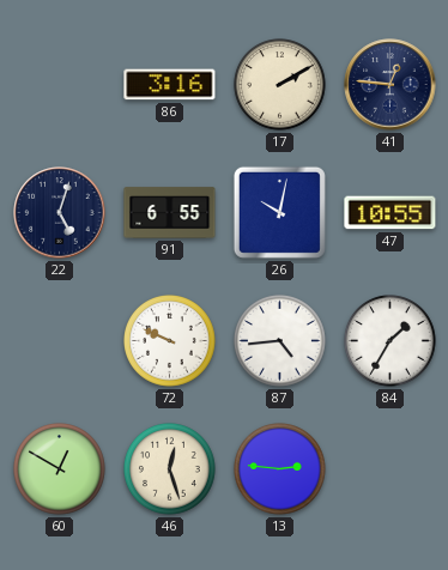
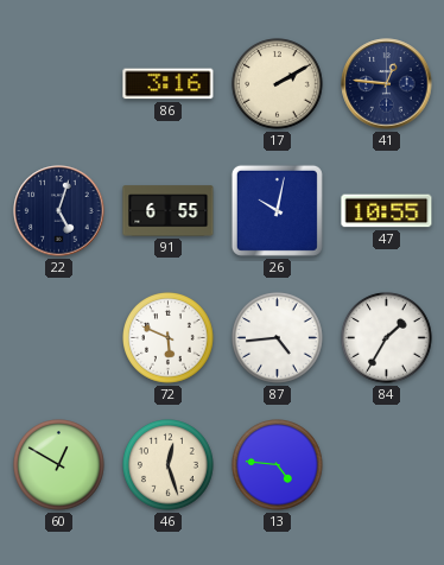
72: 9:49 -> 5:49 (169, 338)
13: 2:46 -> 4:46 (278, 465)
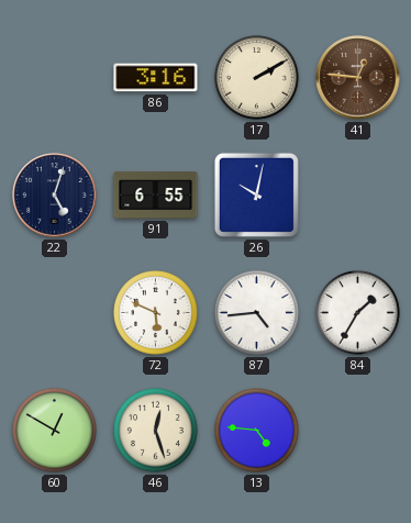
41 dial: navy -> brown (358, 78)
47: 10:55 -> none (387, 211)
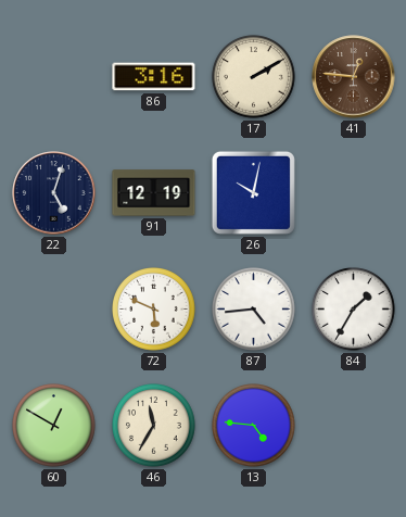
91: 6:55 -> 12:19 (154, 193)
46: 12:27 -> 11:35 (154, 426)
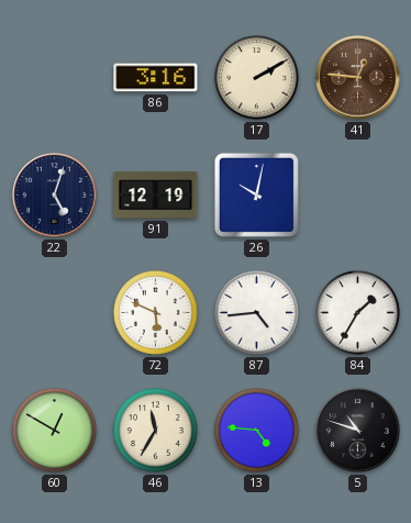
5: none -> 10:48 (358, 431)
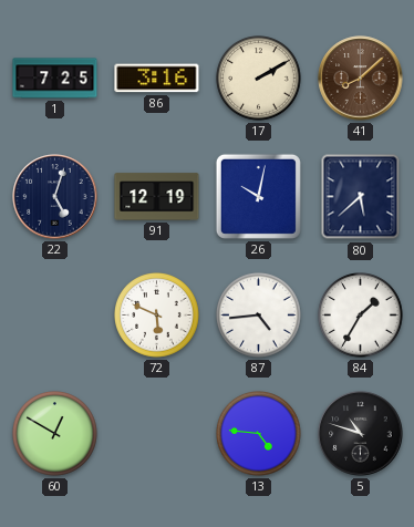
1: none -> 7:25 (55, 79)
41: 12:46 -> 8:08 (361, 79)
80: none -> 5:38 (361, 197)
46: 11:35 -> none (156, 431)
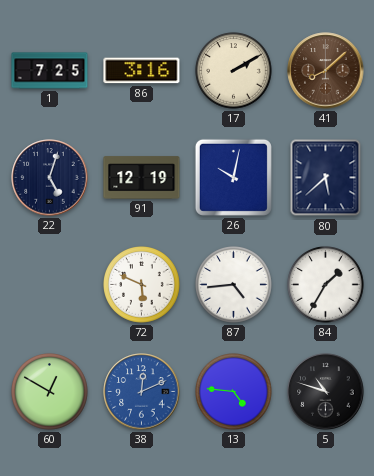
38: none -> 12:11 (142, 392)
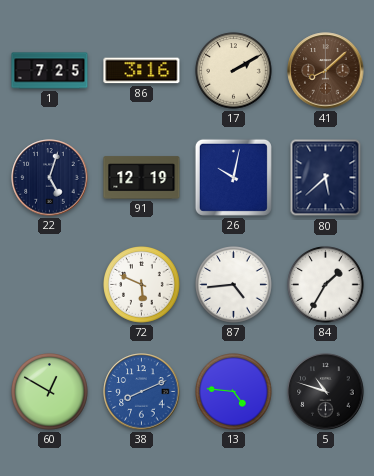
38: 12:11 -> 8:11 (142, 392)
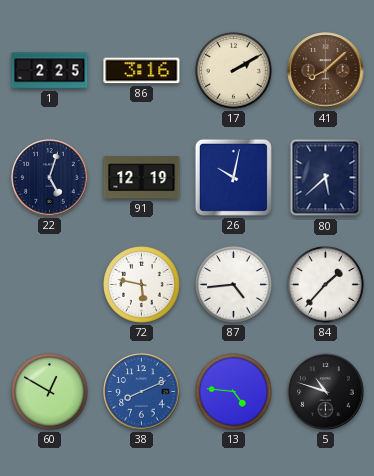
1: 7:25 -> 2:25 (50, 71)
72: 5:49 -> 5:47 (142, 285)
84: 1:35 -> 1:37 (326, 285)
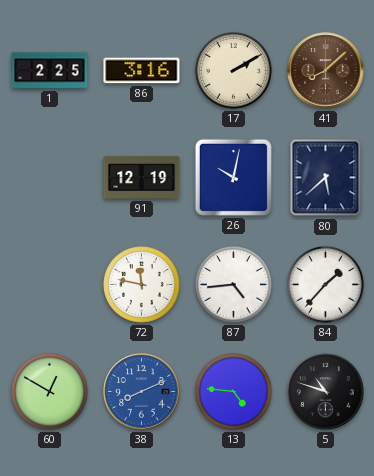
22: 5:03 -> none (50, 178)
72: 5:47 -> 11:47 (142, 285)
